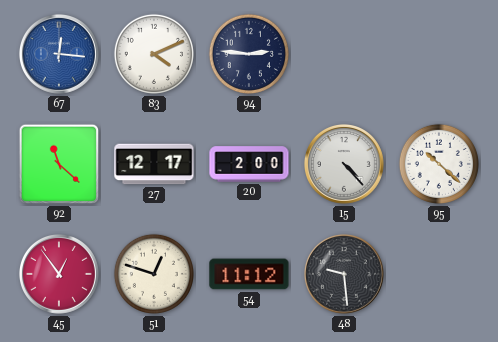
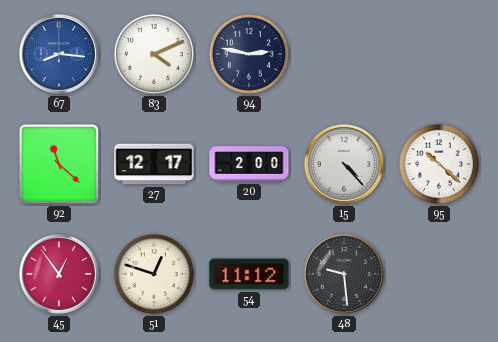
67: 12:16 -> 8:16 (59, 54)
94: 2:46 -> 2:47 (249, 54)
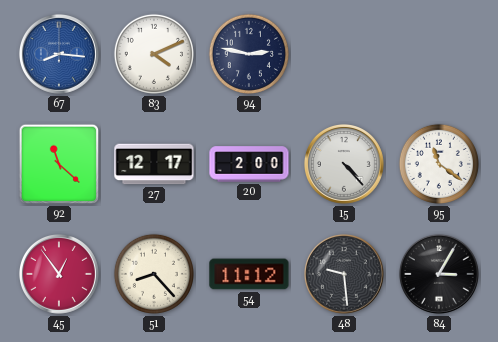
95: 10:22 -> 11:21 (439, 164)
51: 12:48 -> 8:23 (154, 274)
84: none -> 3:05 (439, 274)
